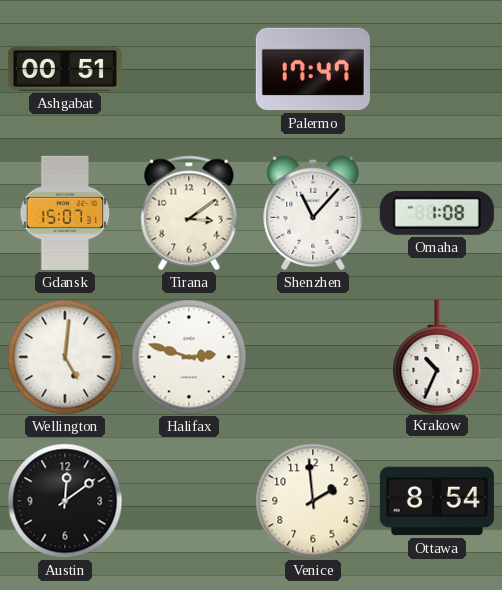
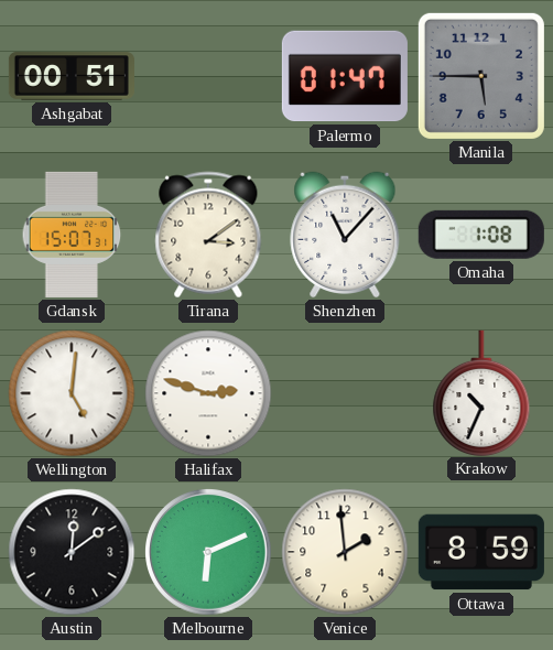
Palermo: 17:47 -> 01:47 (345, 76)
Manila: none -> 5:45 (481, 76)
Melbourne: none -> 6:11 (209, 553)
Ottawa: 8:54 -> 8:59 (481, 552)
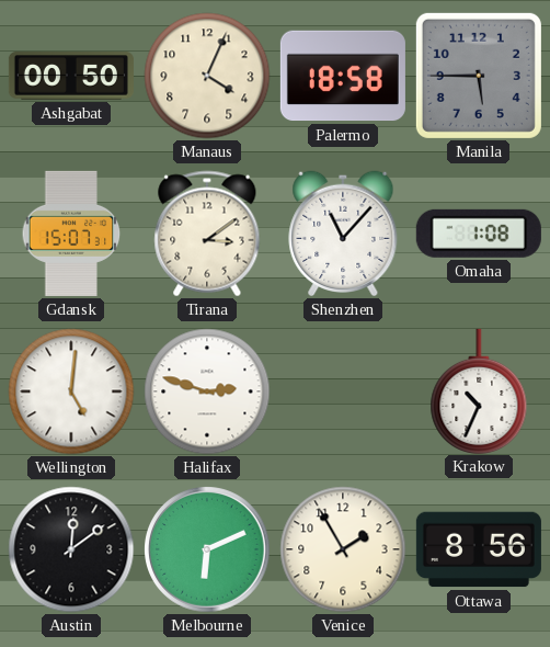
Ashgabat: 00:51 -> 00:50 (71, 76)
Manaus: none -> 4:04 (207, 76)
Palermo: 01:47 -> 18:58 (343, 76)
Venice: 1:59 -> 1:55 (343, 549)
Ottawa: 8:59 -> 8:56 (479, 549)
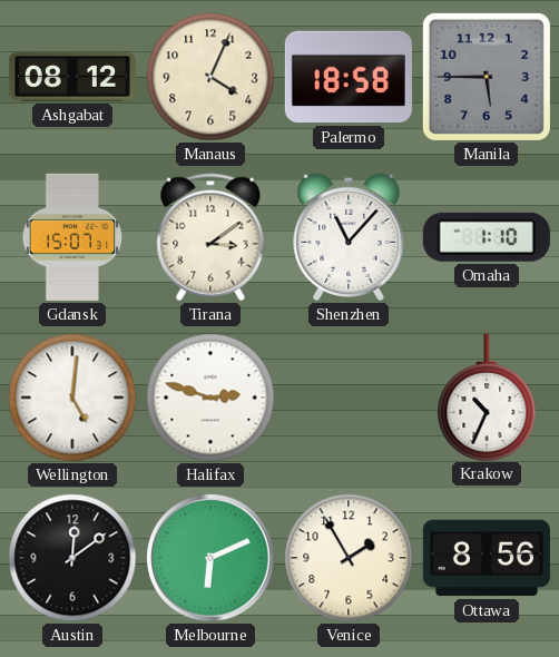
Ashgabat: 00:50 -> 08:12 (72, 77)
Omaha: 1:08 -> 1:10 (487, 237)
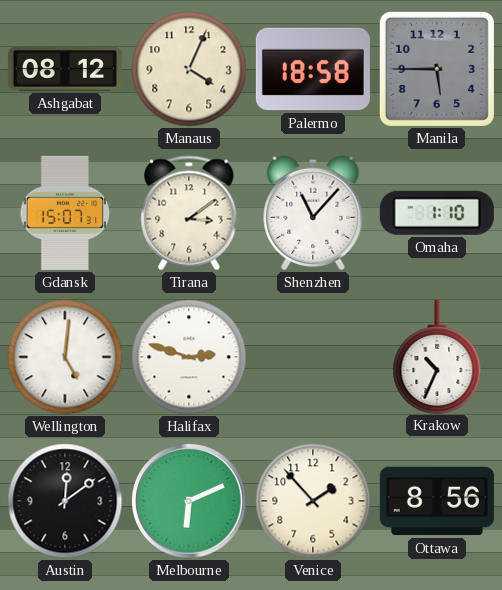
Venice: 1:55 -> 1:53 (313, 501)
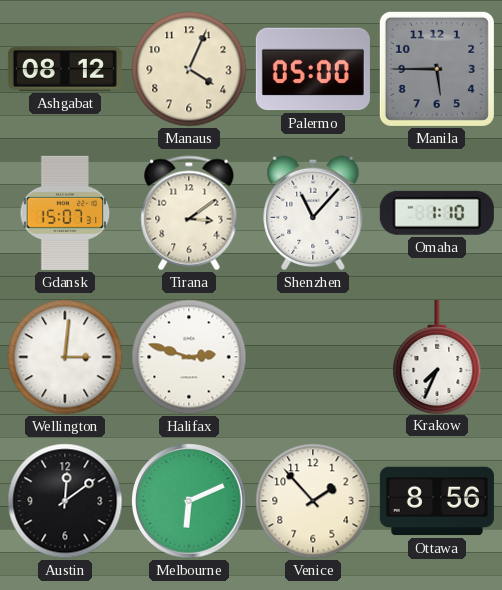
Palermo: 18:58 -> 05:00 (313, 69)
Wellington: 5:01 -> 3:01 (65, 357)
Krakow: 10:34 -> 7:34 (437, 356)
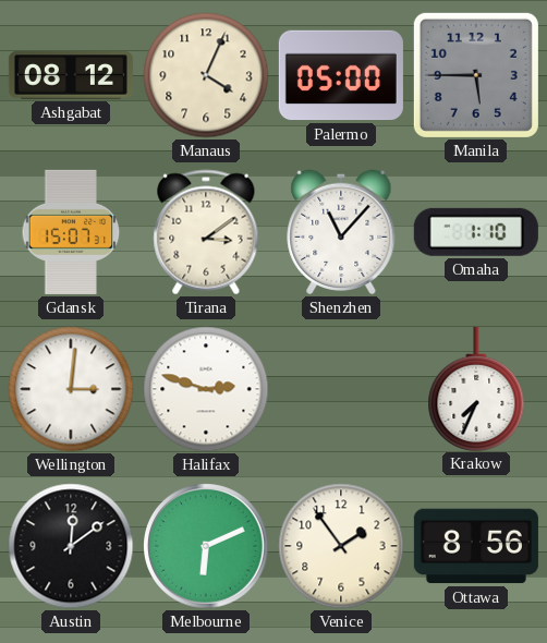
Venice: 1:53 -> 1:54 (341, 546)
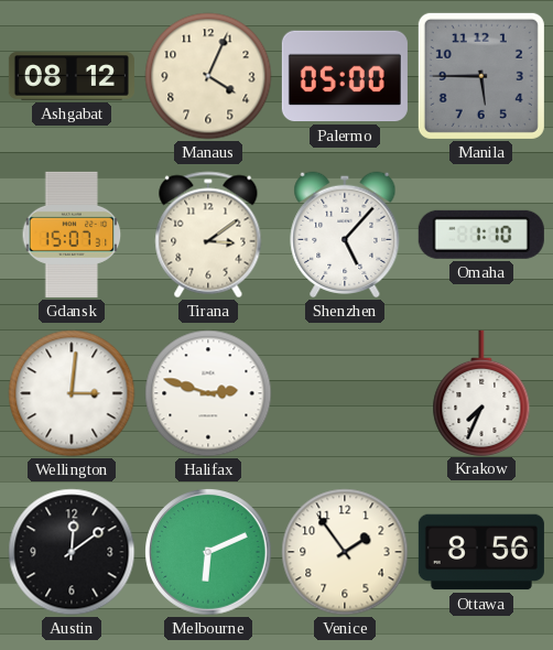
Shenzhen: 11:07 -> 5:07 (345, 235)
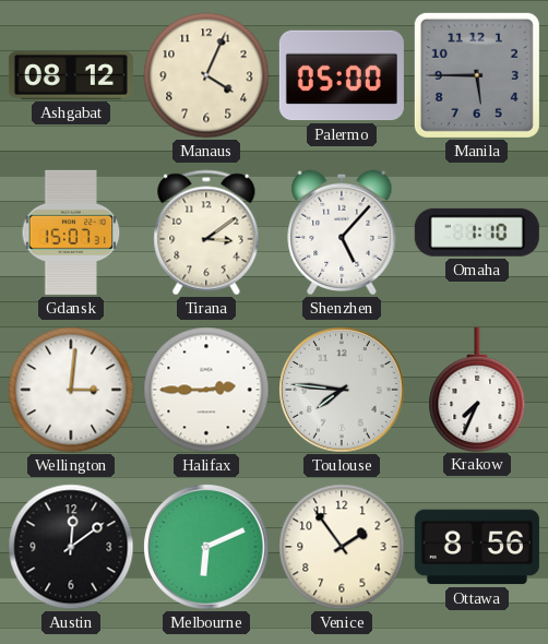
Halifax: 2:48 -> 2:45 (206, 390)
Toulouse: none -> 7:46 (343, 391)
